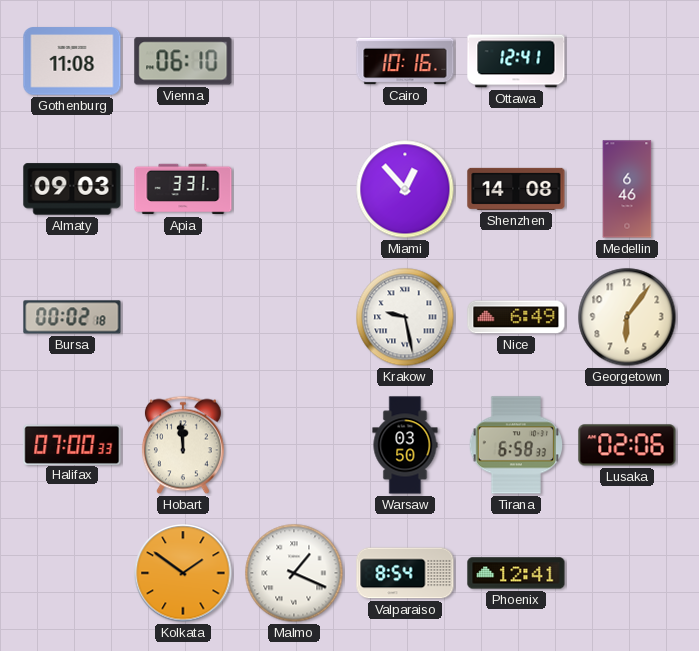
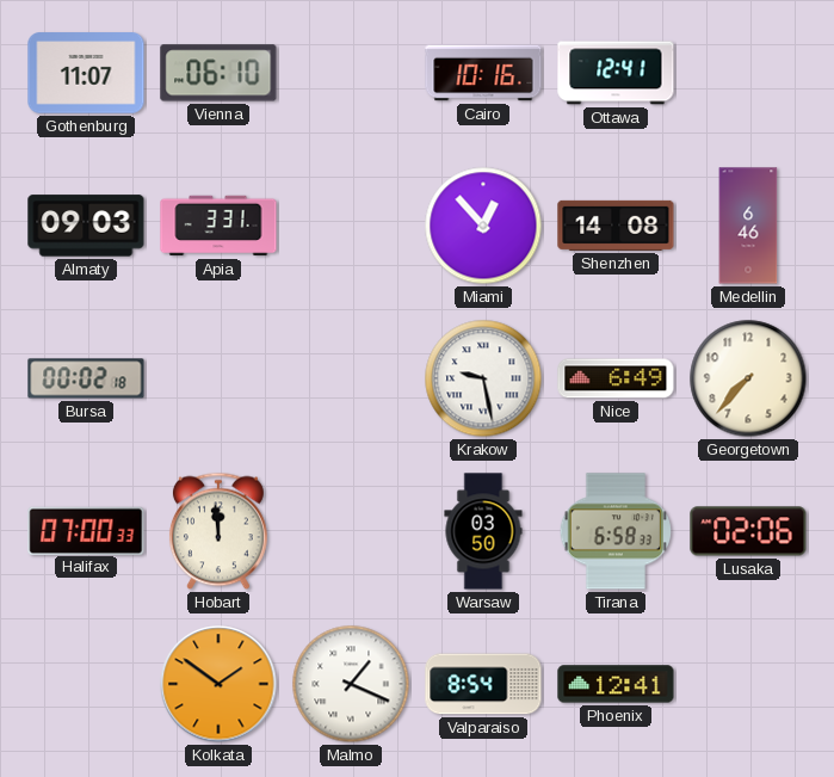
Gothenburg: 11:08 -> 11:07 (86, 73)
Georgetown: 6:06 -> 7:37 (748, 378)
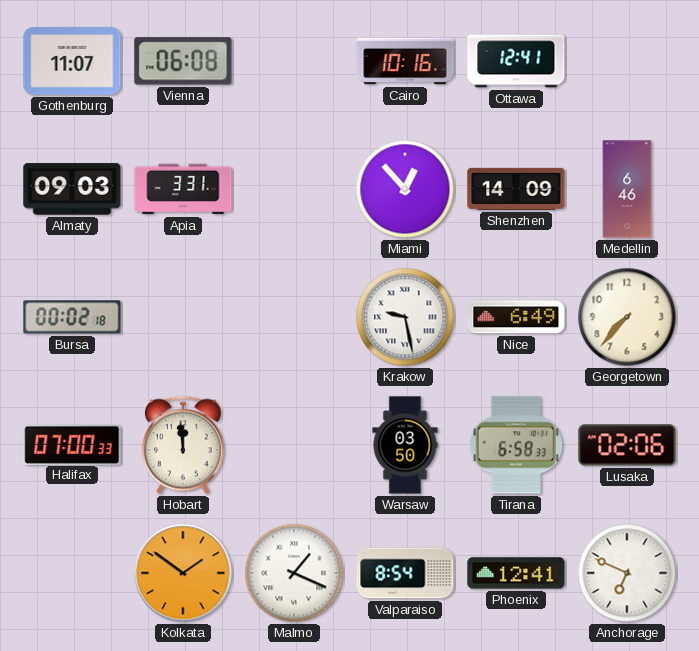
Vienna: 06:10 -> 06:08 (183, 61)
Shenzhen: 14:08 -> 14:09 (516, 189)
Anchorage: none -> 6:49 (627, 573)
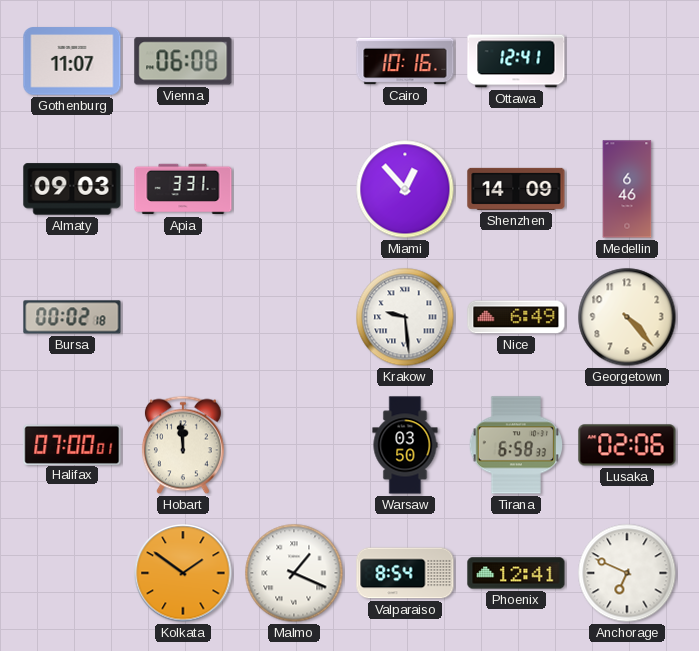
Krakow: 9:28 -> 9:29 (405, 317)
Georgetown: 7:37 -> 4:23 (627, 317)
Halifax: 07:00:33 -> 07:00:01 (72, 444)
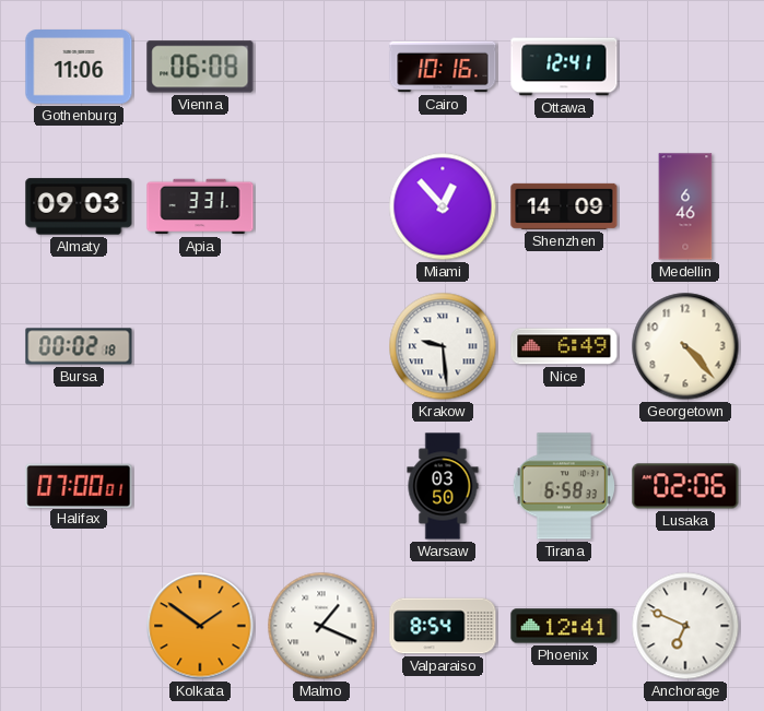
Gothenburg: 11:07 -> 11:06 (79, 67)
Hobart: 11:59 -> none (183, 445)
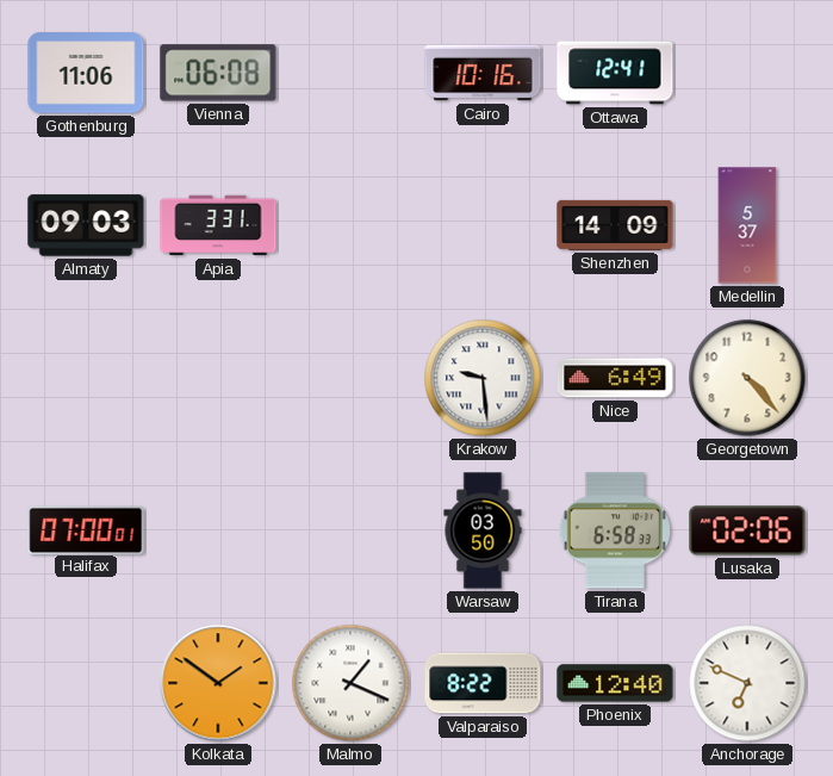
Miami: 12:53 -> none (443, 206)
Medellin: 6:46 -> 5:37 (747, 225)
Bursa: 00:02 -> none (79, 346)
Valparaiso: 8:54 -> 8:22 (483, 683)
Phoenix: 12:41 -> 12:40 (615, 683)
